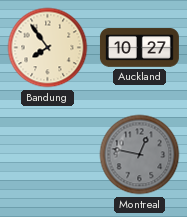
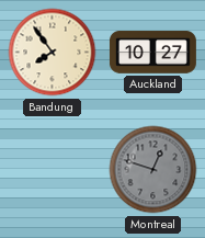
Montreal: 12:47 -> 12:48 (153, 170)
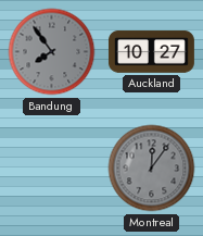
Bandung dial: cream -> grey (52, 52)
Montreal: 12:48 -> 12:06 (152, 169)
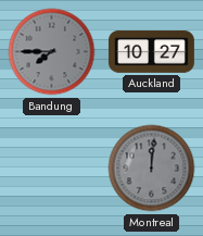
Bandung: 7:54 -> 7:45 (52, 52)
Montreal: 12:06 -> 12:01 (152, 169)
